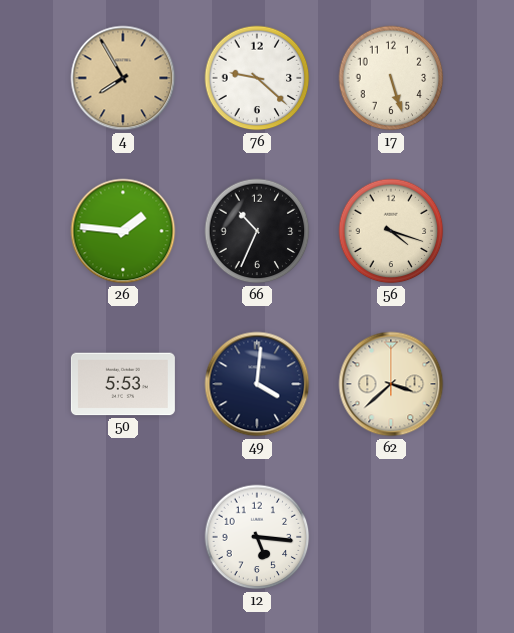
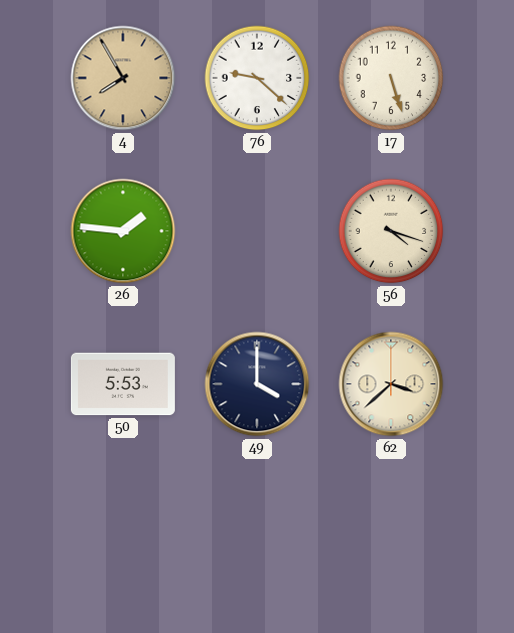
66: 10:34 -> none (257, 231)
49: 4:01 -> 4:00 (257, 384)
12: 5:16 -> none (257, 537)
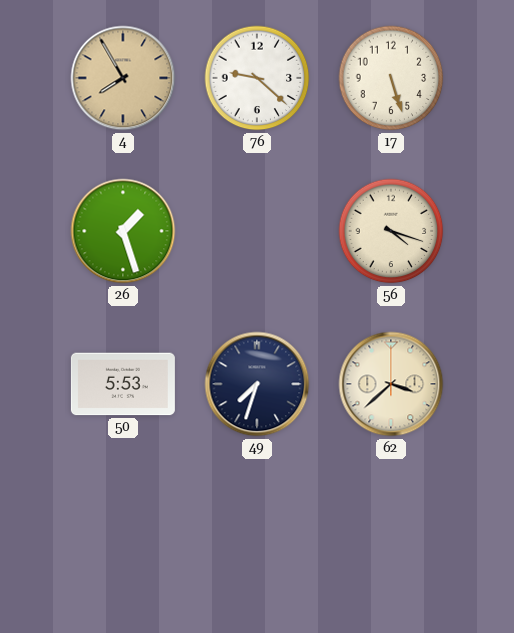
26: 1:46 -> 1:27 (123, 231)
49: 4:00 -> 7:33 (257, 384)
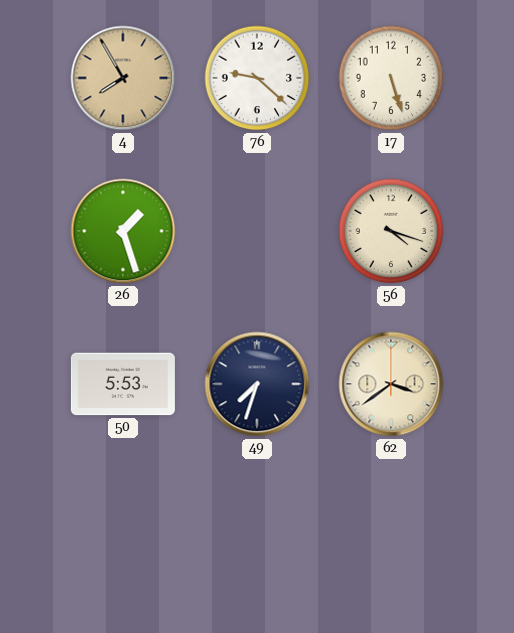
62: 3:38 -> 3:39 (391, 384)
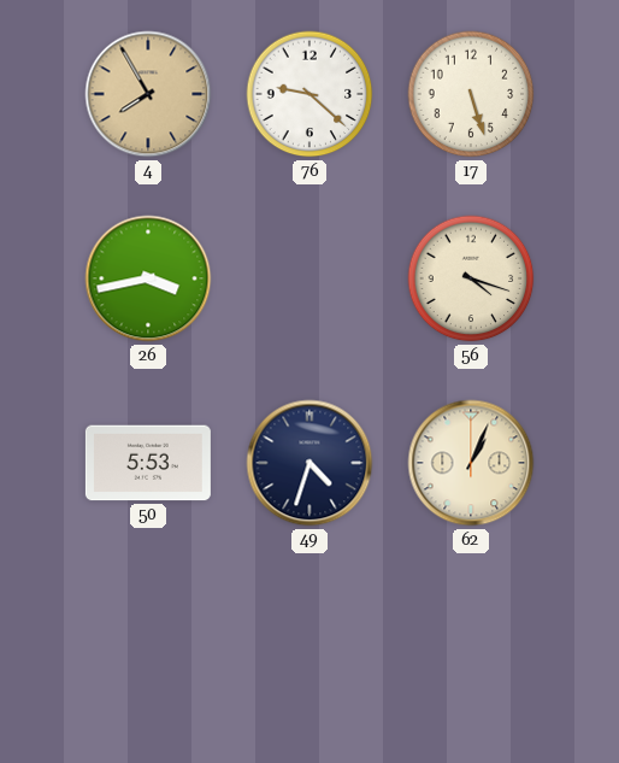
26: 1:27 -> 3:43 (148, 278)
49: 7:33 -> 4:33 (309, 463)
62: 3:39 -> 1:04 (471, 463)
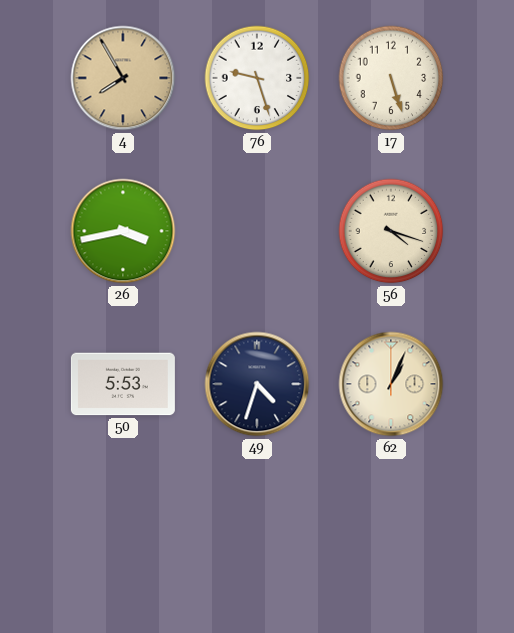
76: 9:22 -> 9:27 (257, 78)
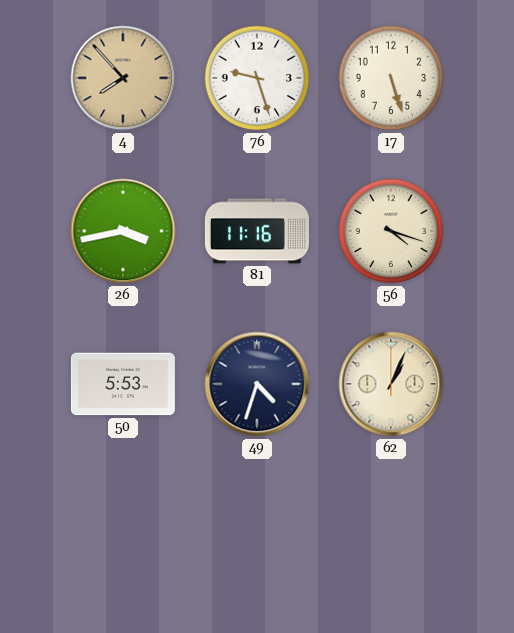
4: 7:55 -> 7:53 (123, 78)
81: none -> 11:16 (257, 231)
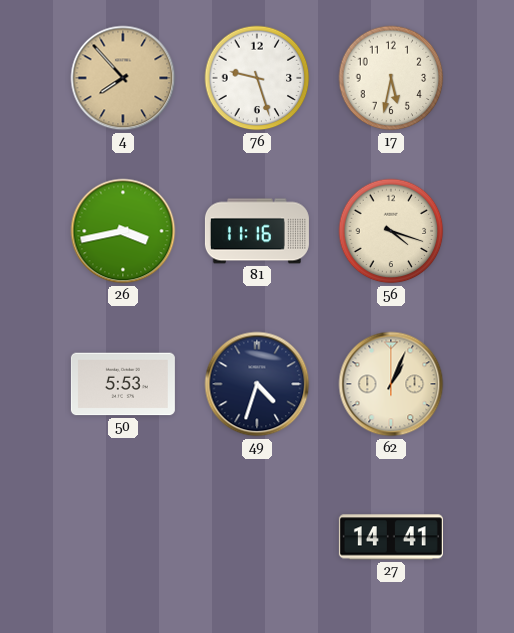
17: 5:27 -> 5:32 (391, 78)
27: none -> 14:41 (391, 537)
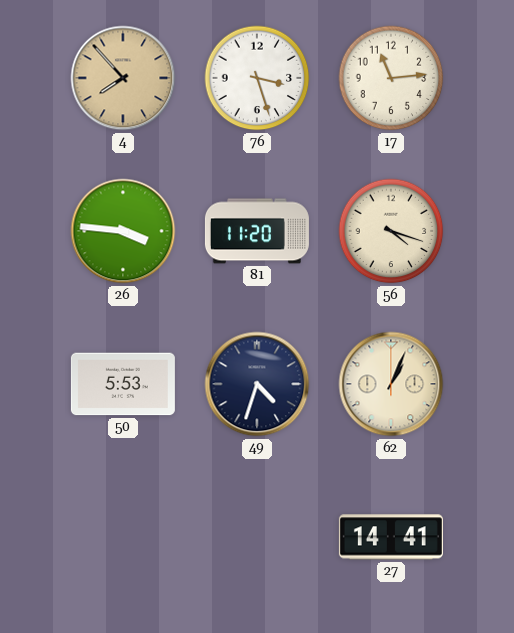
76: 9:27 -> 3:27 (257, 78)
17: 5:32 -> 11:14 (391, 78)
26: 3:43 -> 3:46 (123, 231)
81: 11:16 -> 11:20 (257, 231)
